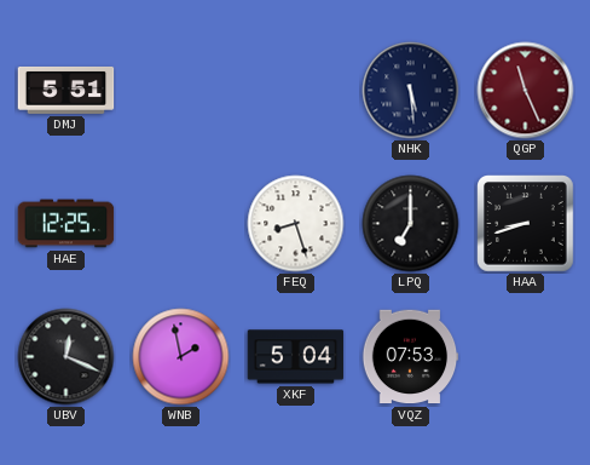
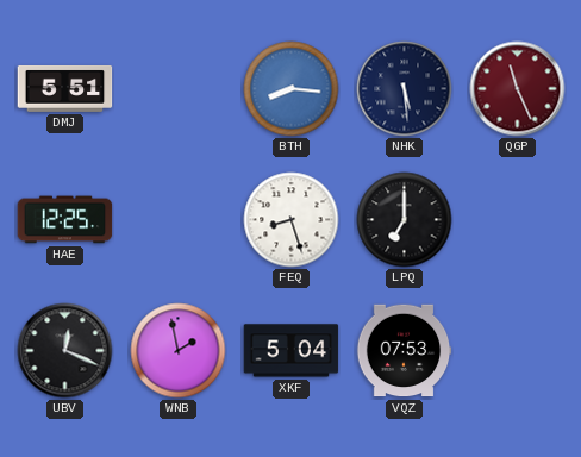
BTH: none -> 8:16 (292, 89)
HAA: 8:42 -> none (526, 224)
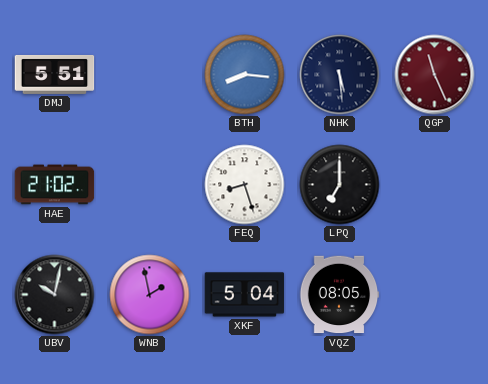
HAE: 12:25 -> 21:02 (55, 185)
UBV: 12:19 -> 10:02 (55, 295)
VQZ: 07:53 -> 08:05 (339, 295)
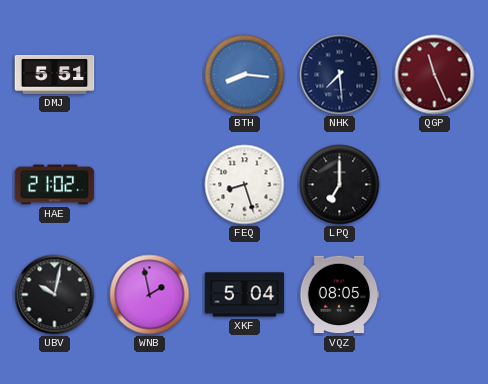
NHK: 5:29 -> 7:29 (340, 75)
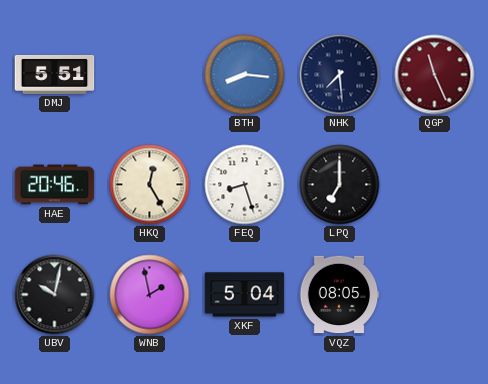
HAE: 21:02 -> 20:46 (55, 185)
HKQ: none -> 12:25 (150, 185)
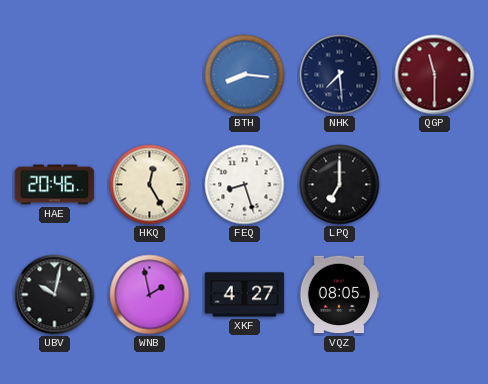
DMJ: 5:51 -> none (55, 74)
QGP: 11:26 -> 11:30 (435, 75)
XKF: 5:04 -> 4:27 (245, 295)
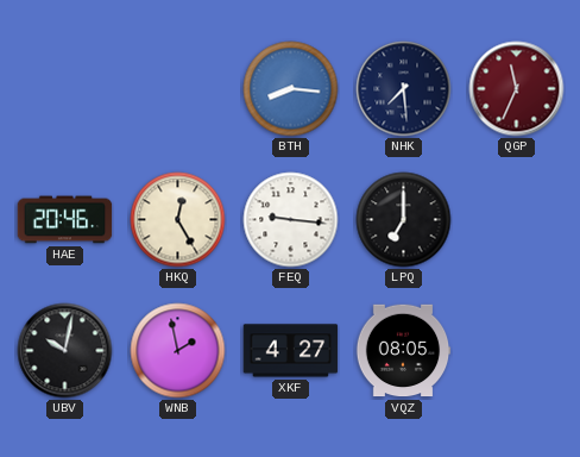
QGP: 11:30 -> 11:34 (517, 89)
FEQ: 8:27 -> 9:16 (291, 220)
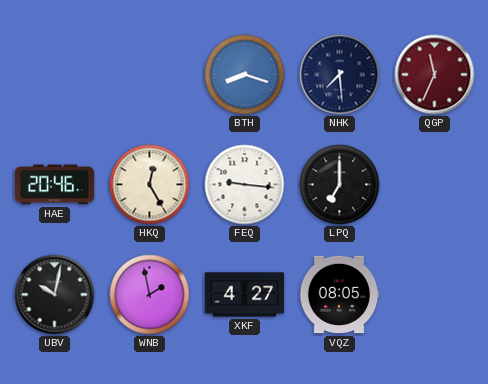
BTH: 8:16 -> 8:18 (245, 75)
